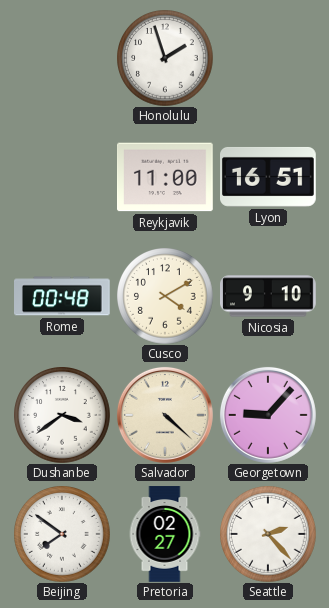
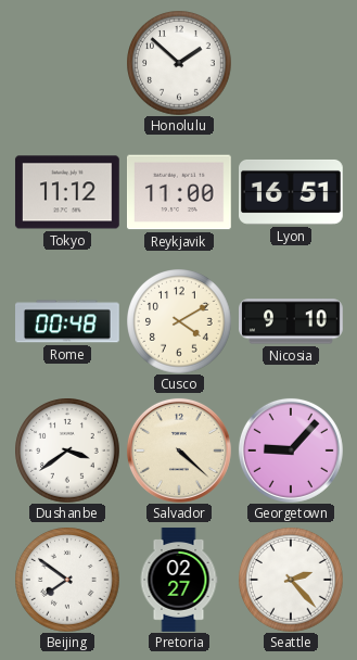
Honolulu: 1:57 -> 1:52 (179, 63)
Tokyo: none -> 11:12 (67, 192)
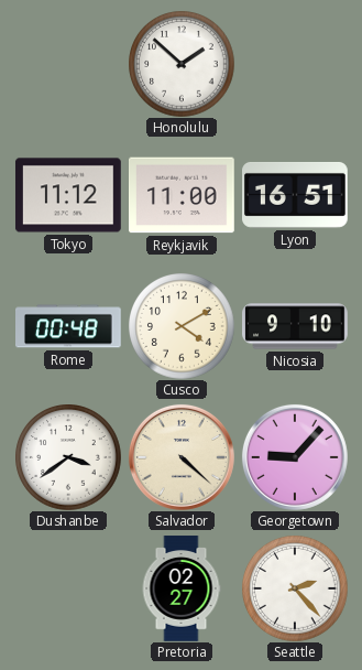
Beijing: 7:51 -> none (67, 580)
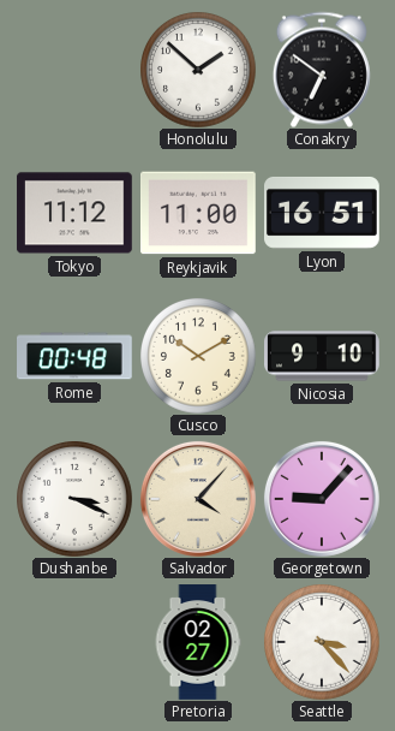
Conakry: none -> 6:51 (322, 70)
Cusco: 4:10 -> 10:10 (198, 356)
Dushanbe: 3:39 -> 3:19 (74, 499)
Salvador: 4:22 -> 4:07 (198, 499)
Seattle: 2:23 -> 3:23 (322, 642)
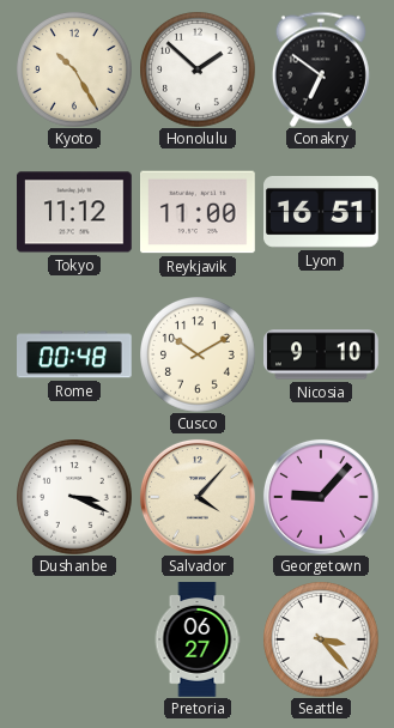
Kyoto: none -> 10:25 (74, 69)
Pretoria: 02:27 -> 06:27 (198, 639)
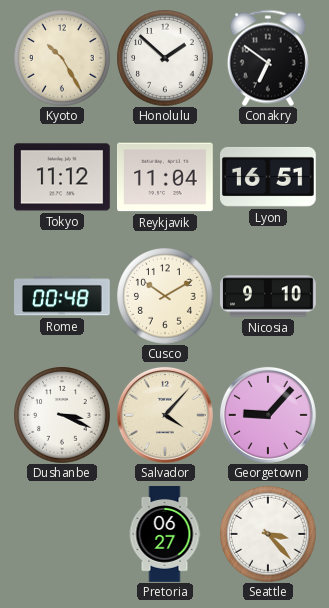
Reykjavik: 11:00 -> 11:04 (166, 177)
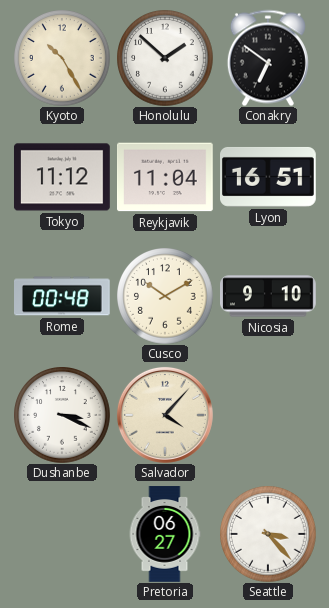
Georgetown: 9:07 -> none (268, 415)
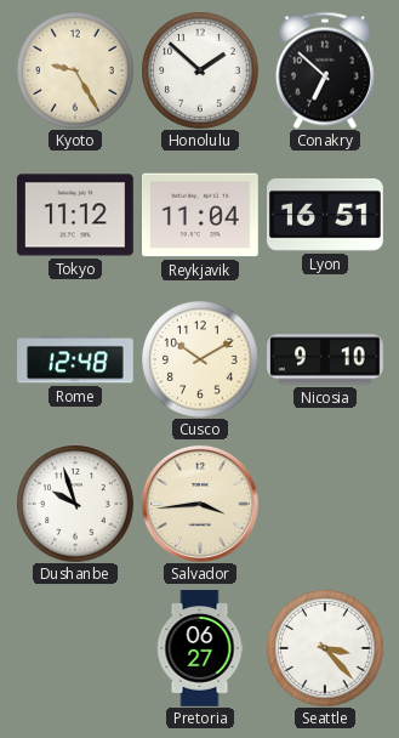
Kyoto: 10:25 -> 9:25 (75, 70)
Conakry: 6:51 -> 6:52 (325, 70)
Rome: 00:48 -> 12:48 (76, 359)
Dushanbe: 3:19 -> 9:57 (75, 504)
Salvador: 4:07 -> 3:44 (200, 504)
